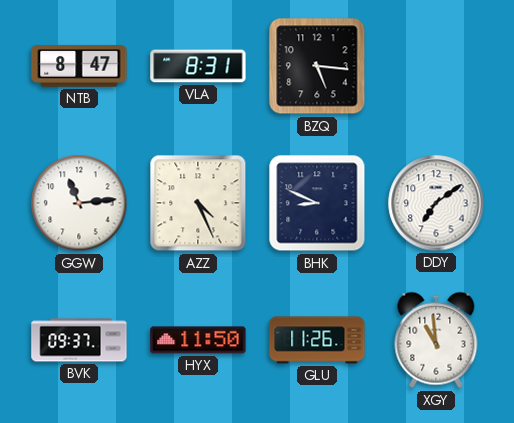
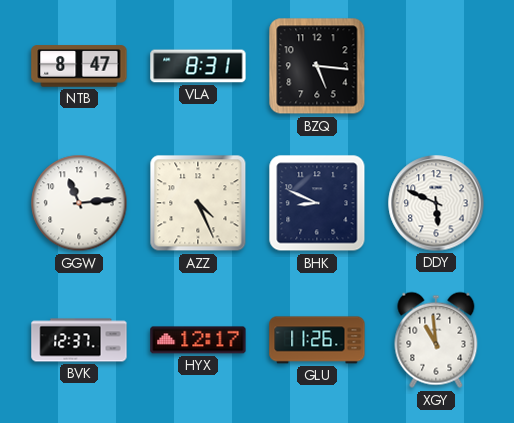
DDY: 7:09 -> 5:49 (436, 203)
BVK: 09:37 -> 12:37 (79, 340)
HYX: 11:50 -> 12:17 (198, 340)
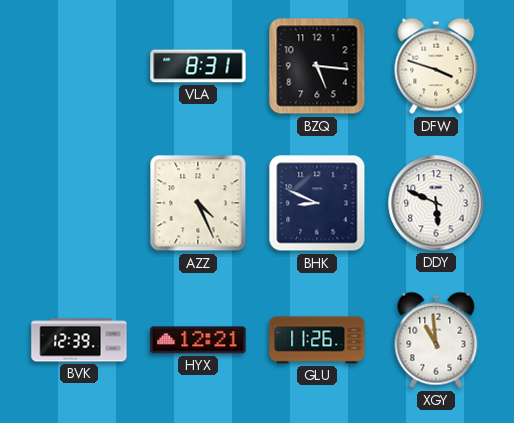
NTB: 8:47 -> none (79, 66)
DFW: none -> 3:48 (436, 66)
GGW: 11:14 -> none (79, 203)
BVK: 12:37 -> 12:39 (79, 340)
HYX: 12:17 -> 12:21 (198, 340)
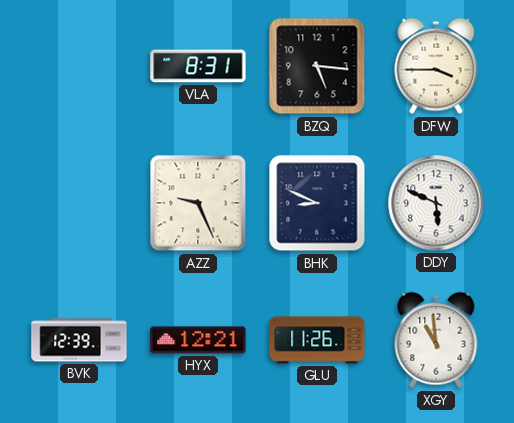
DFW: 3:48 -> 3:45 (436, 66)
AZZ: 4:26 -> 9:26 (198, 203)
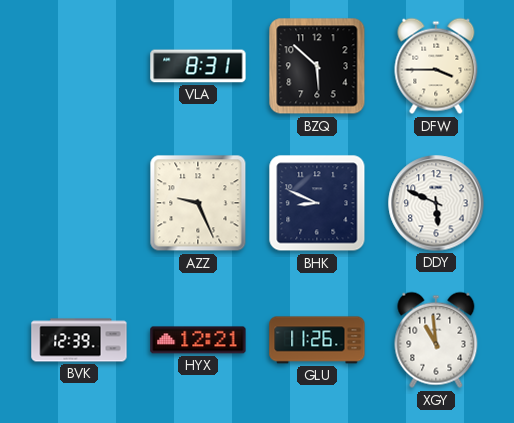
BZQ: 5:16 -> 5:52 (317, 66)
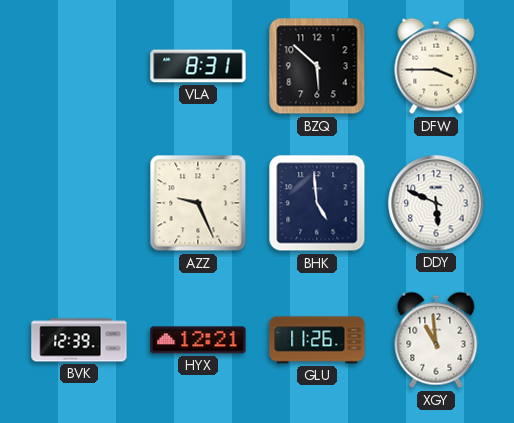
BHK: 8:49 -> 4:59 (317, 203)
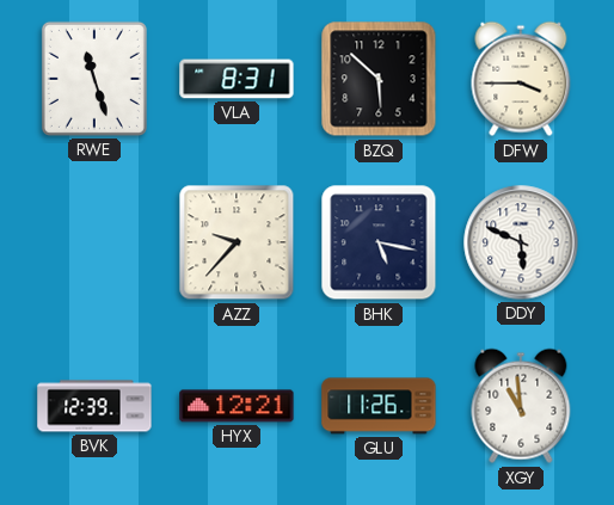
RWE: none -> 11:27 (94, 79)
AZZ: 9:26 -> 9:37 (237, 242)
BHK: 4:59 -> 5:17 (379, 242)
